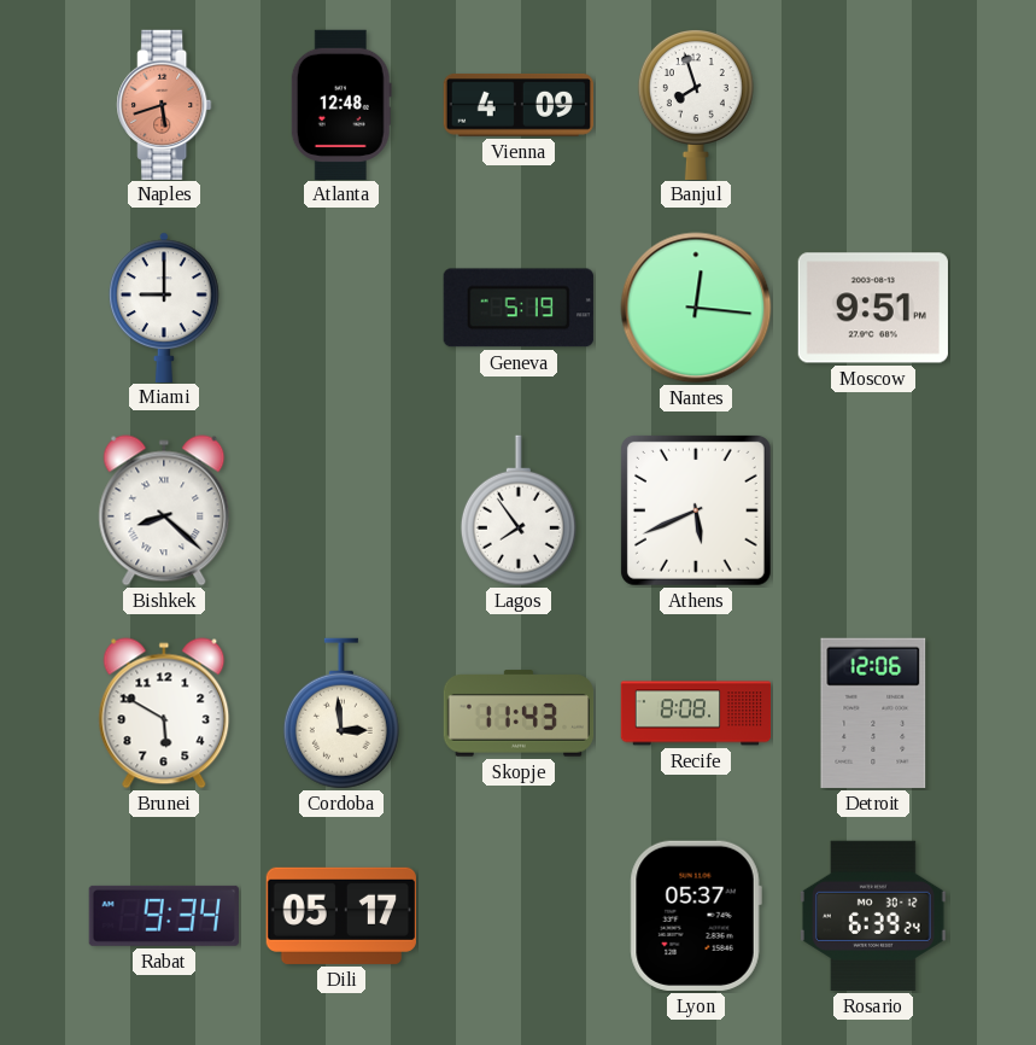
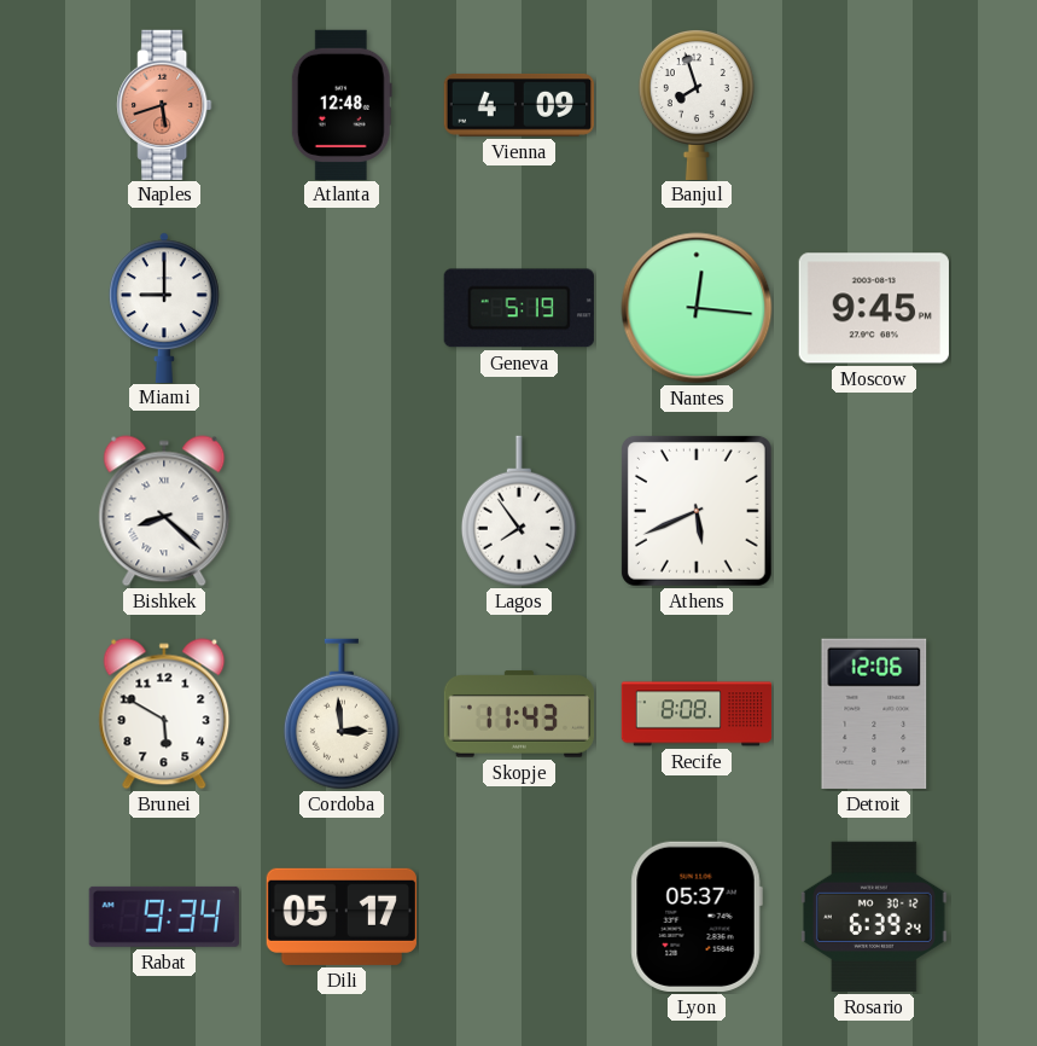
Moscow: 9:51 -> 9:45 (874, 308)
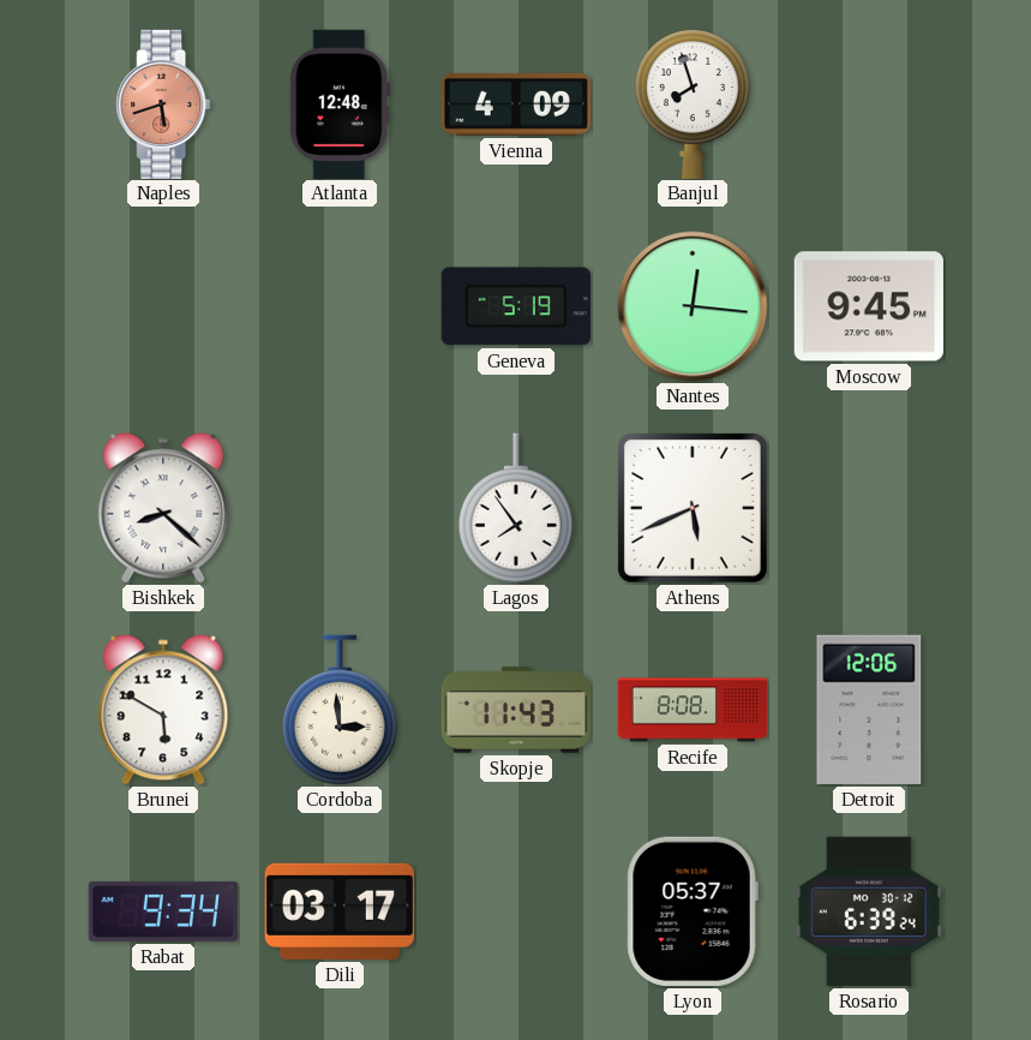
Miami: 9:00 -> none (164, 307)
Dili: 05:17 -> 03:17 (338, 912)
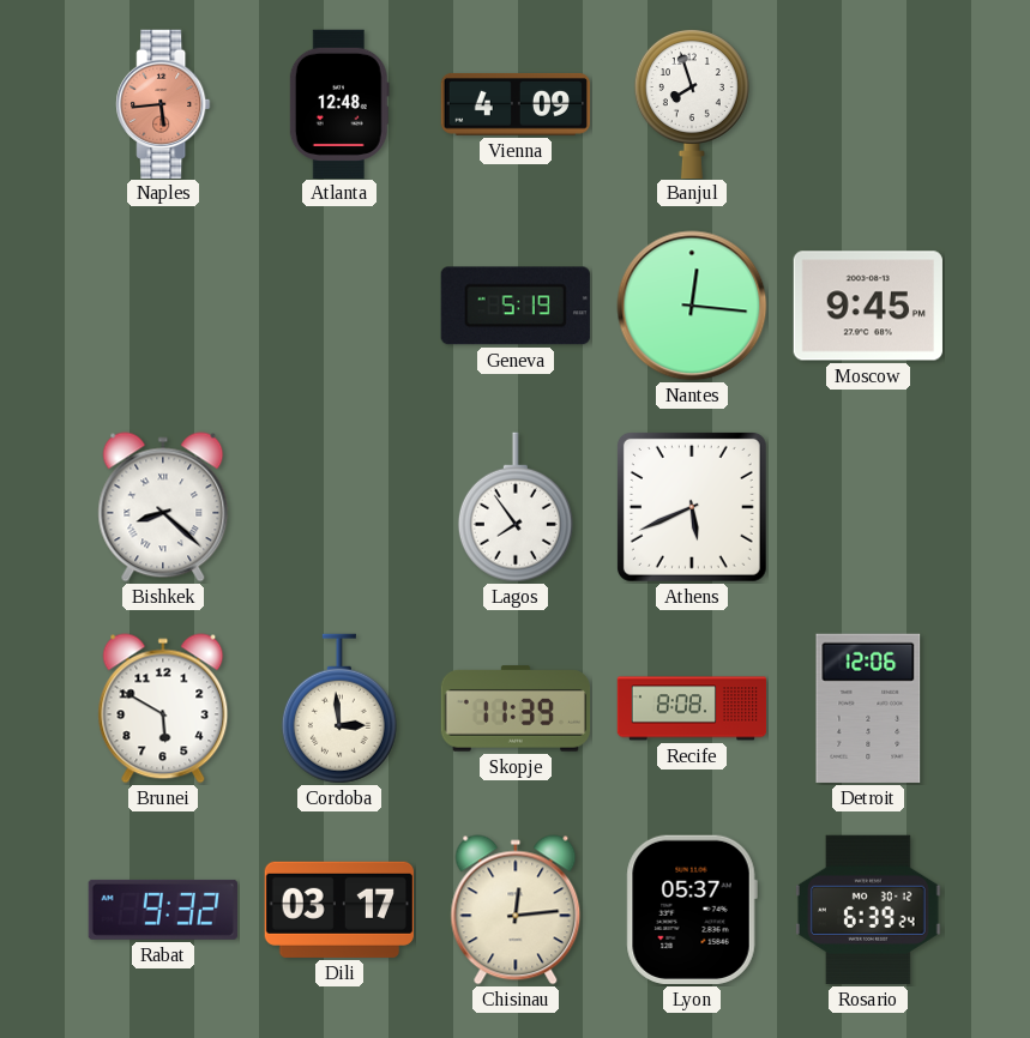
Naples: 5:42 -> 5:44 (163, 103)
Skopje: 11:43 -> 11:39 (516, 708)
Rabat: 9:34 -> 9:32 (163, 910)
Chisinau: none -> 12:14 (516, 910)
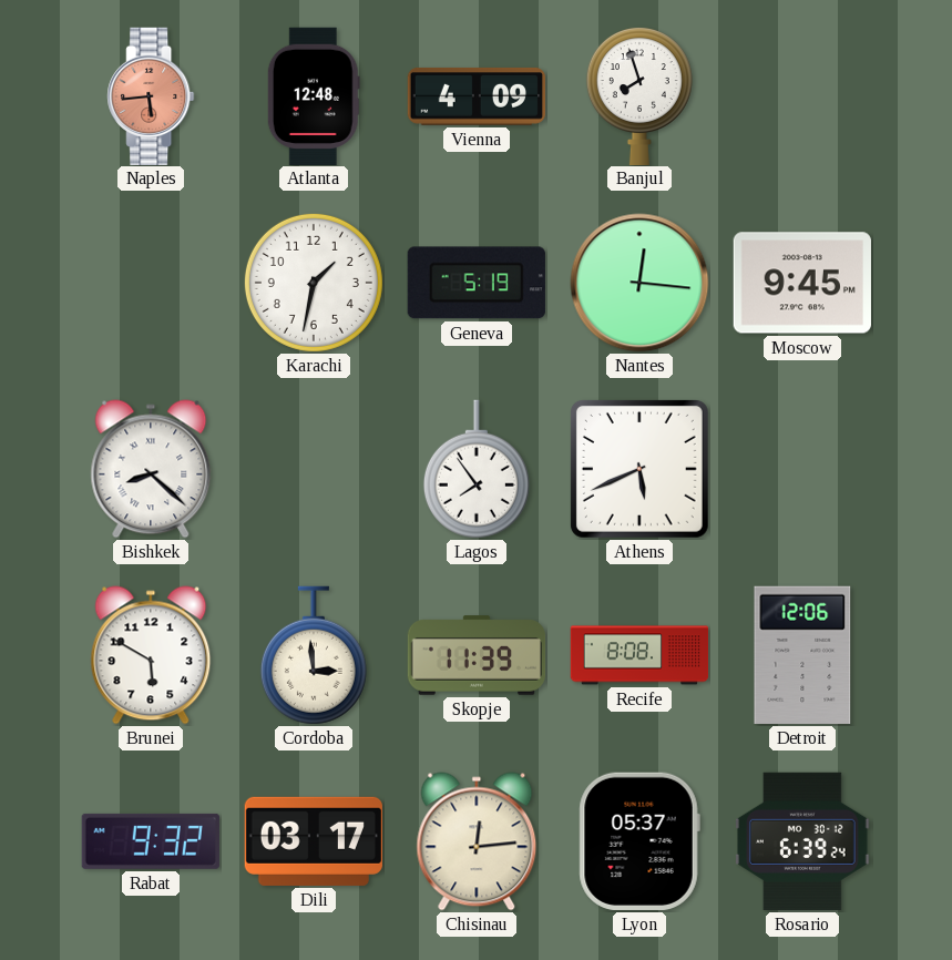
Karachi: none -> 1:32 (314, 283)
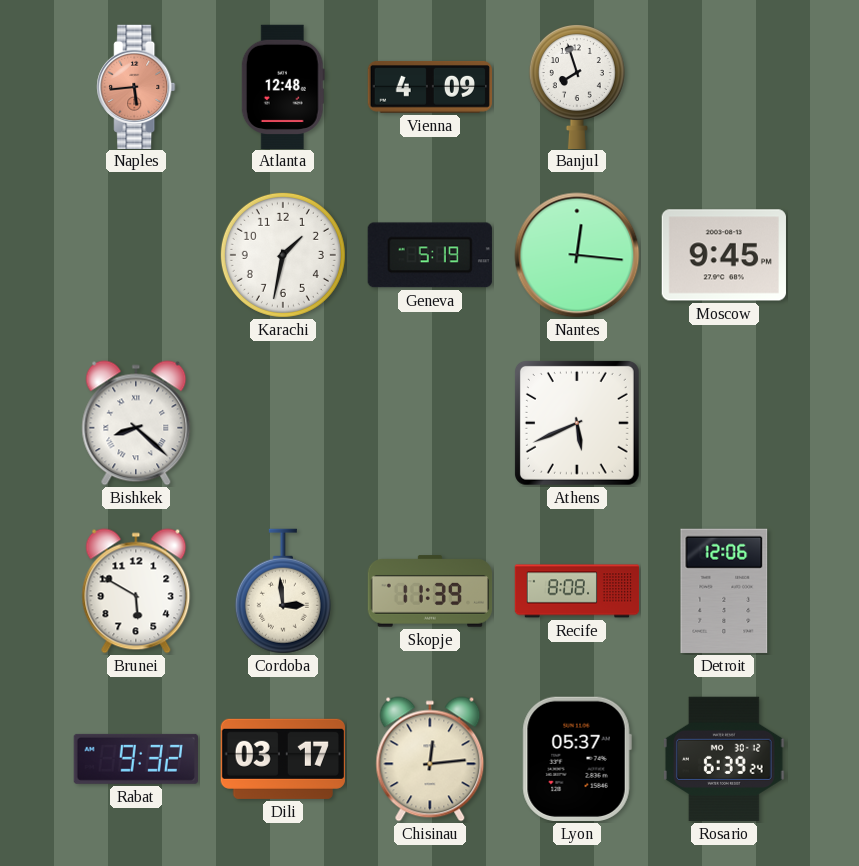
Lagos: 7:54 -> none (477, 469)
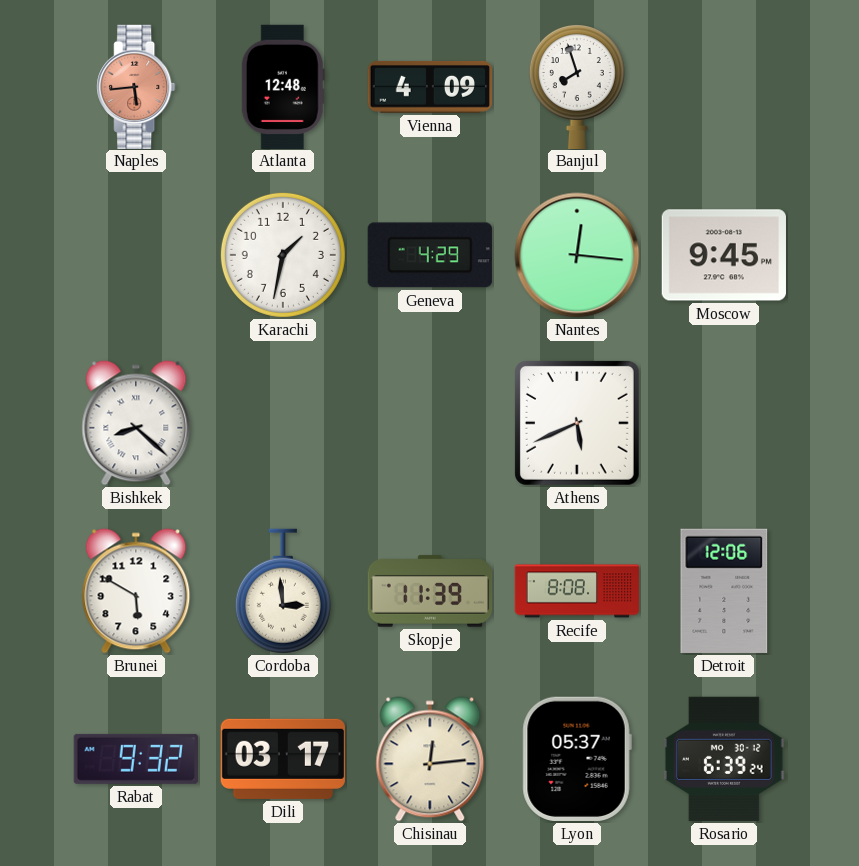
Geneva: 5:19 -> 4:29 (430, 255)
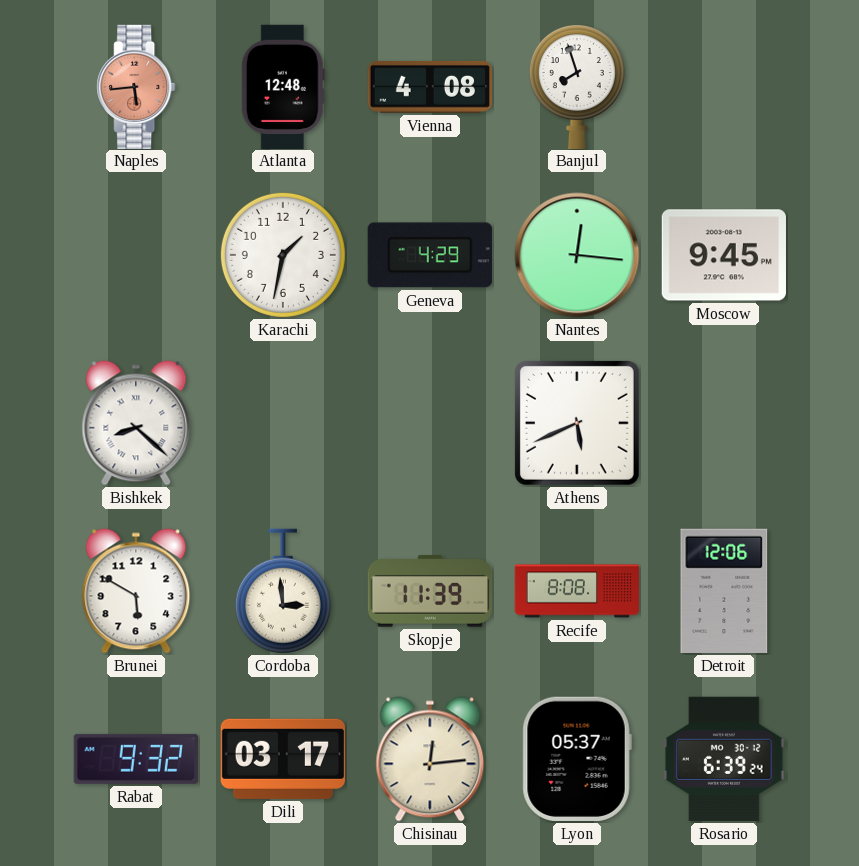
Vienna: 4:09 -> 4:08 (429, 87)
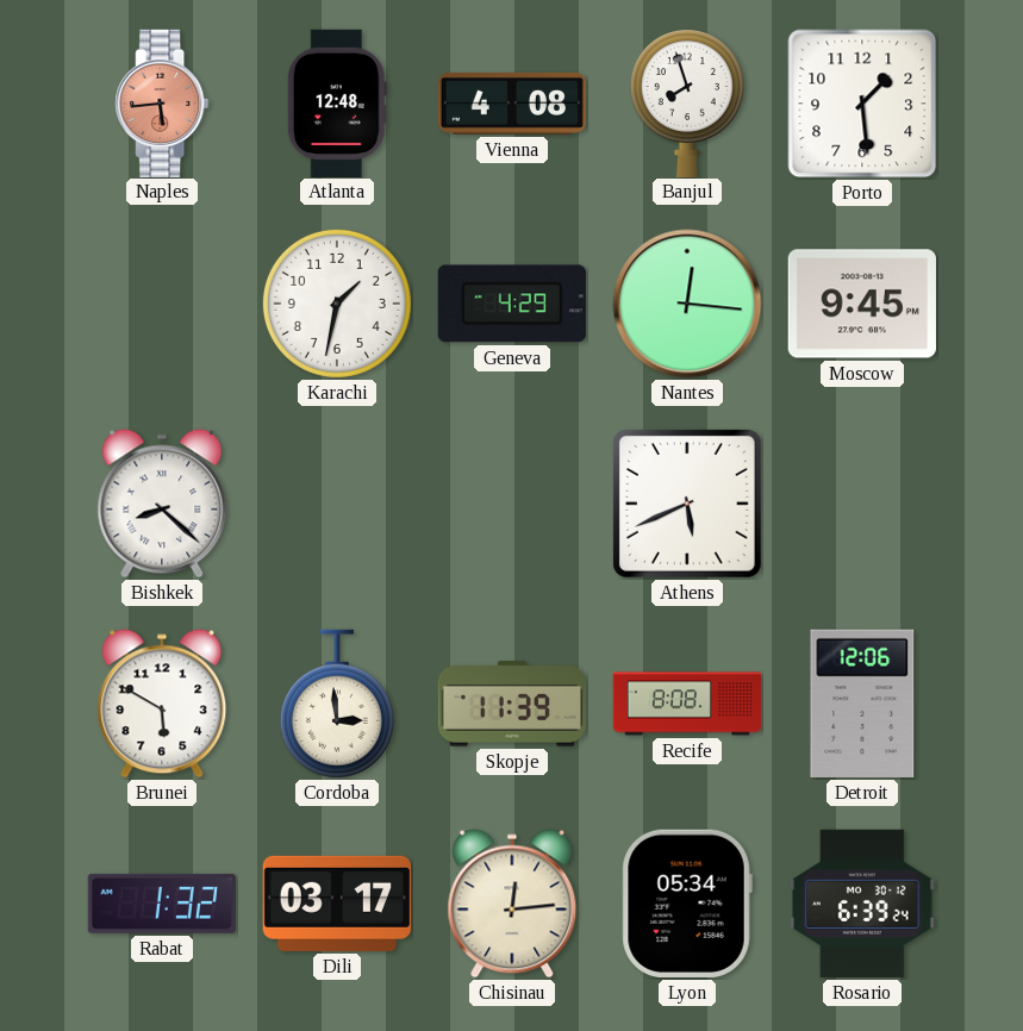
Porto: none -> 1:29 (862, 104)
Rabat: 9:32 -> 1:32 (162, 904)
Lyon: 05:37 -> 05:34 (687, 904)
